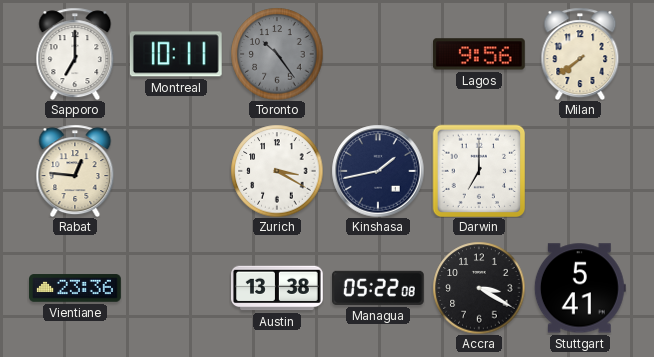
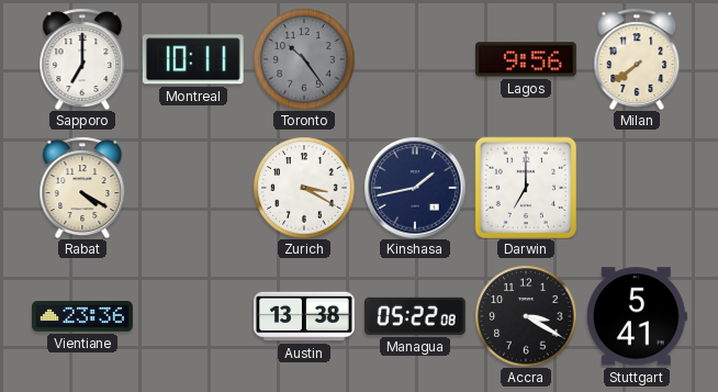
Rabat: 12:46 -> 4:20 (82, 188)
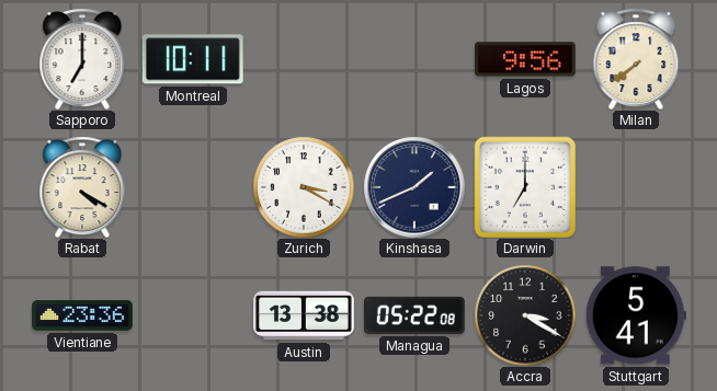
Toronto: 10:24 -> none (304, 59)
Kinshasa: 1:43 -> 1:41 (414, 187)
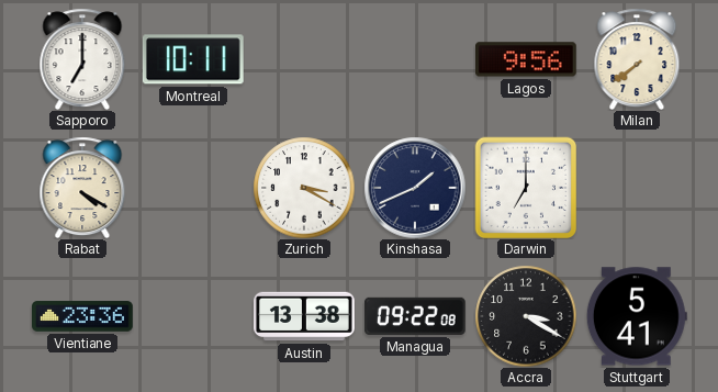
Managua: 05:22 -> 09:22 (415, 316)
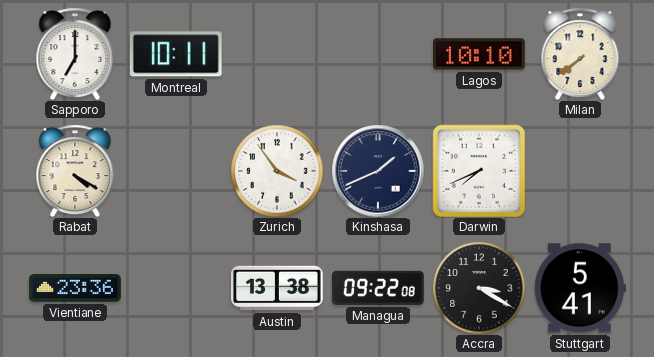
Lagos: 9:56 -> 10:10 (480, 54)
Zurich: 3:20 -> 3:54 (277, 171)
Darwin: 7:00 -> 7:41 (479, 171)
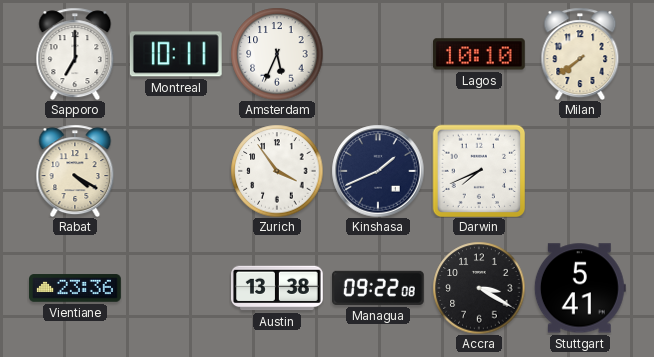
Amsterdam: none -> 5:34 (277, 54)
